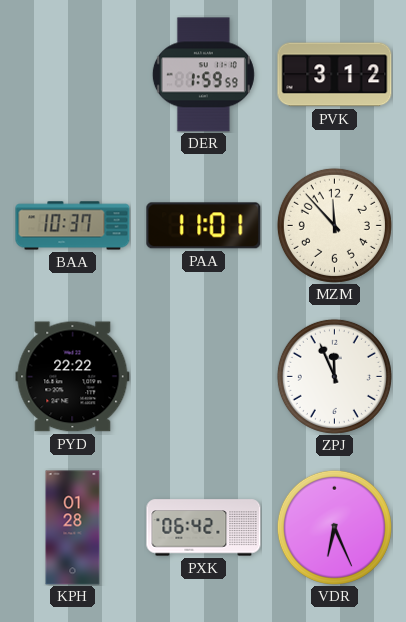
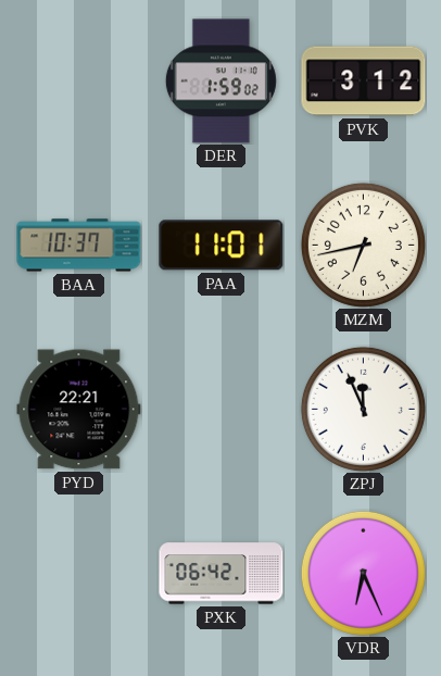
DER: 1:59:59 -> 1:59:02 (220, 82)
MZM: 11:53 -> 6:43 (363, 245)
PYD: 22:22 -> 22:21 (79, 410)
KPH: 01:28 -> none (73, 528)
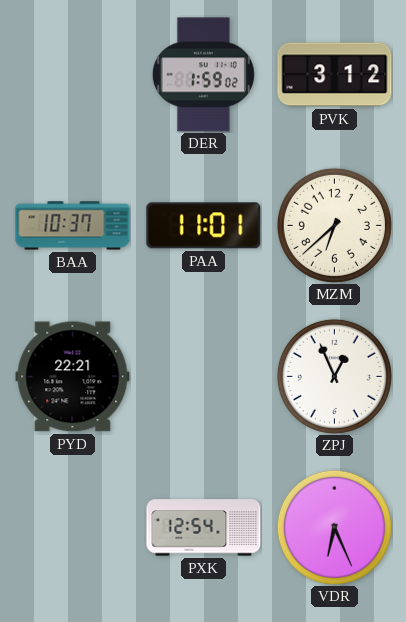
MZM: 6:43 -> 6:38 (334, 225)
ZPJ: 11:56 -> 12:56 (334, 376)
PXK: 06:42 -> 12:54 (204, 528)
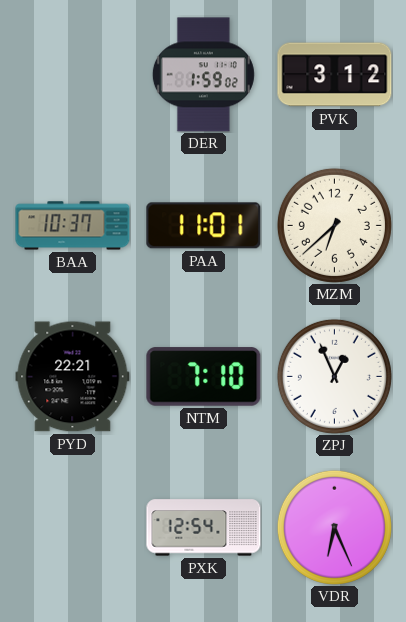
NTM: none -> 7:10 (204, 377)
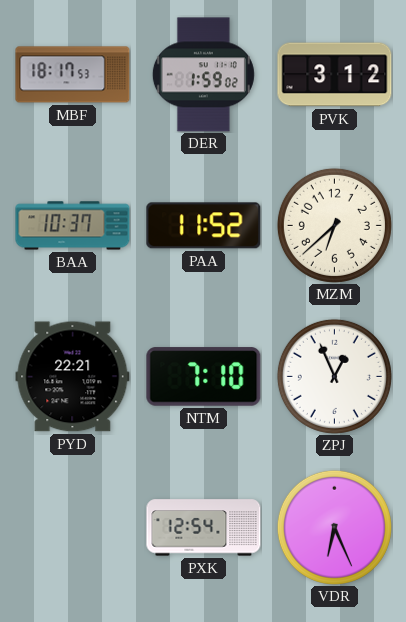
MBF: none -> 18:17 (73, 75)
PAA: 11:01 -> 11:52 (204, 226)
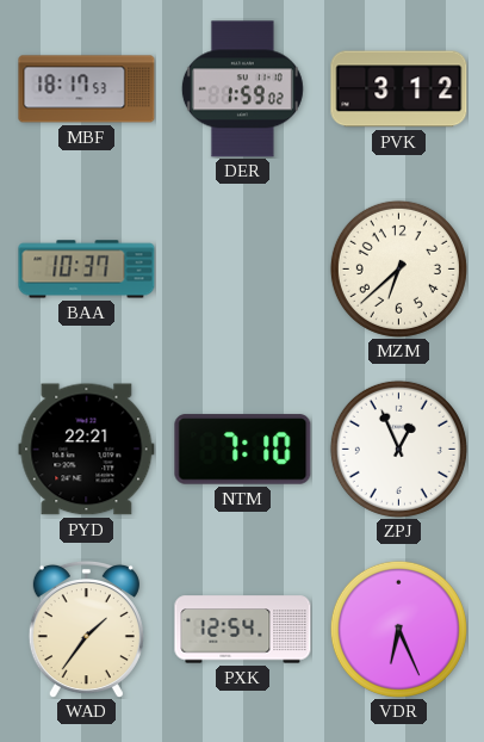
PAA: 11:52 -> none (204, 226)
WAD: none -> 1:36 (86, 629)
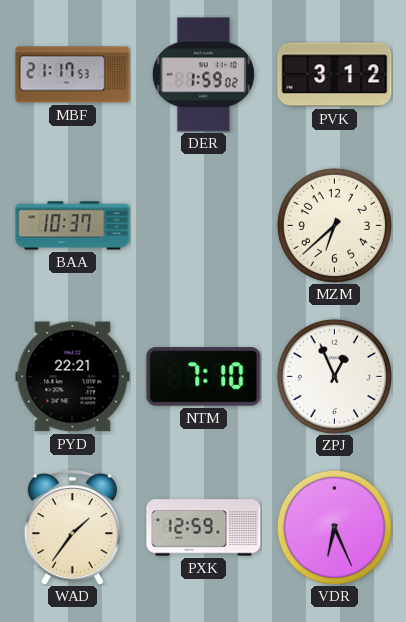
MBF: 18:17 -> 21:17 (73, 75)
PXK: 12:54 -> 12:59 (204, 528)
